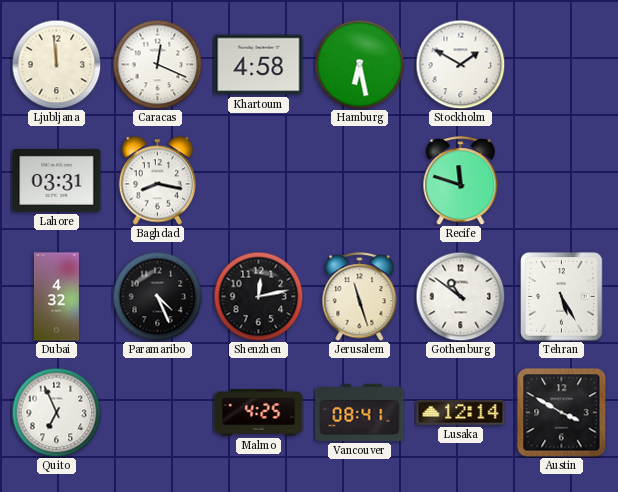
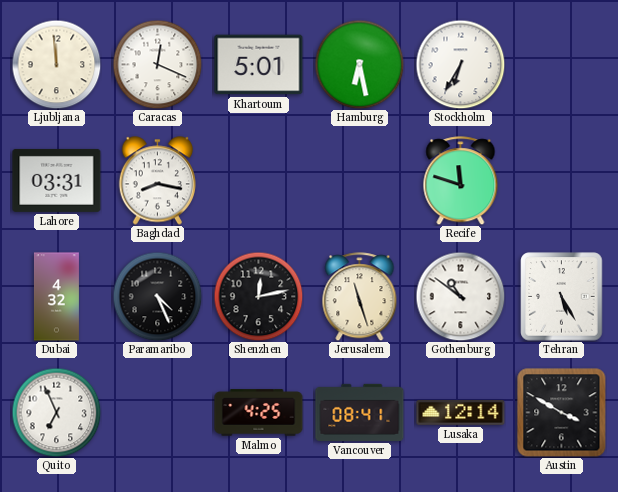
Khartoum: 4:58 -> 5:01 (259, 65)
Stockholm: 1:50 -> 6:35 (460, 64)
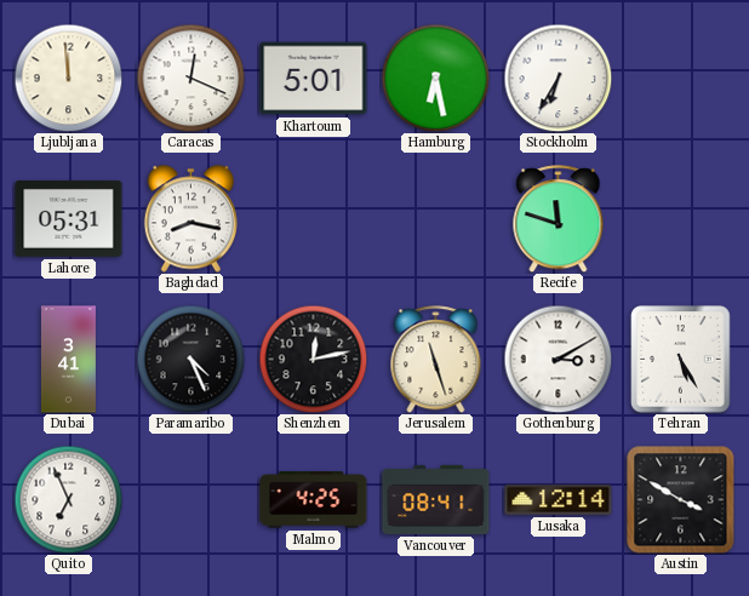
Lahore: 03:31 -> 05:31 (69, 218)
Dubai: 4:32 -> 3:41 (68, 360)
Gothenburg: 10:51 -> 3:10 (558, 359)
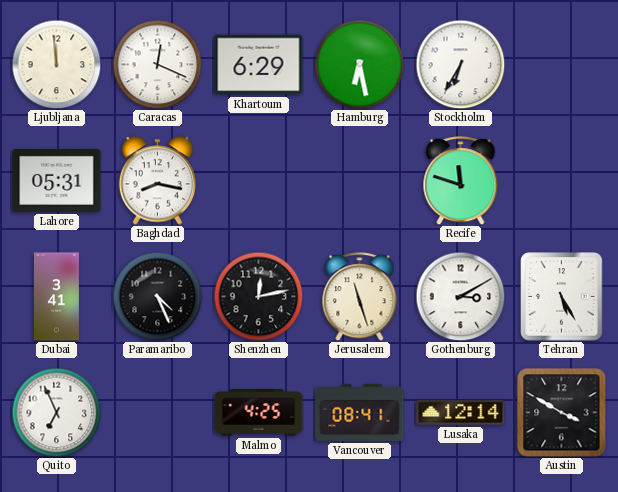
Khartoum: 5:01 -> 6:29 (259, 65)
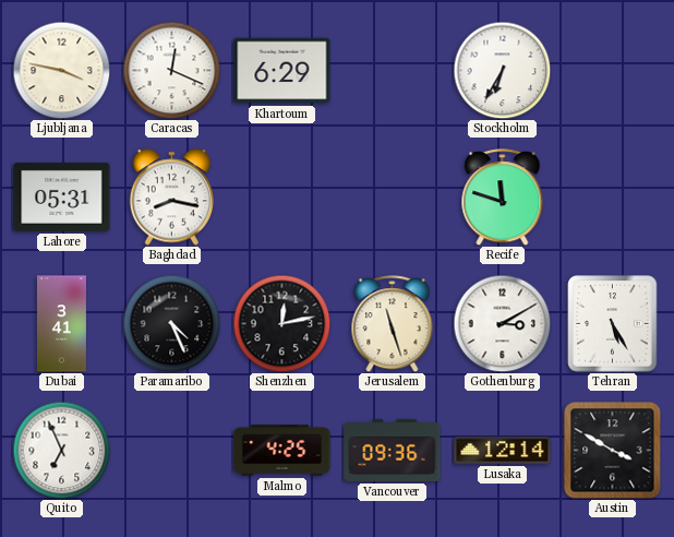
Ljubljana: 11:59 -> 3:47 (61, 70)
Hamburg: 6:28 -> none (359, 64)
Vancouver: 08:41 -> 09:36 (393, 450)
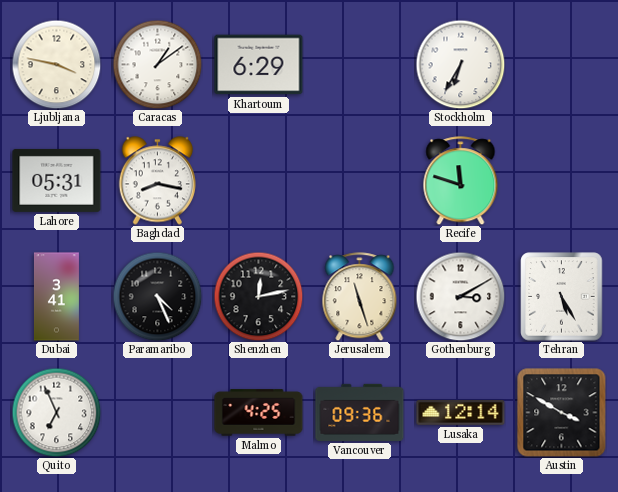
Caracas: 12:19 -> 1:09 (157, 64)
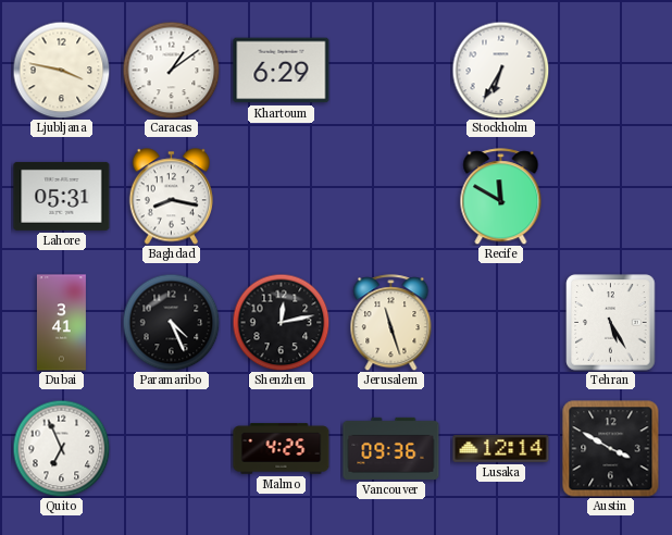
Recife: 11:48 -> 11:50 (501, 197)
Gothenburg: 3:10 -> none (460, 296)
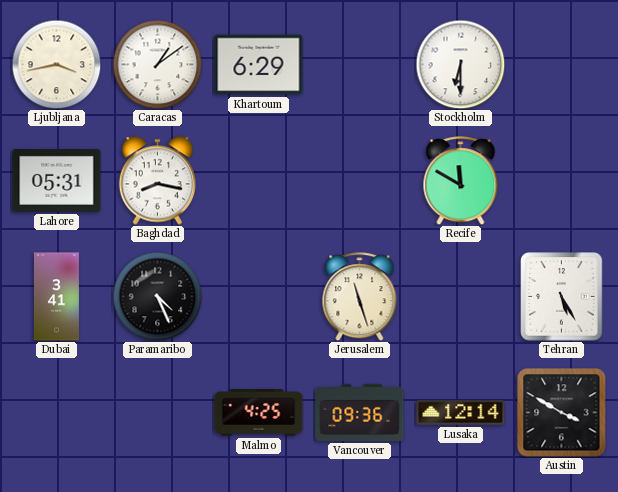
Ljubljana: 3:47 -> 3:43 (56, 64)
Stockholm: 6:35 -> 6:30 (460, 64)
Shenzhen: 12:13 -> none (281, 322)
Quito: 6:56 -> none (61, 448)
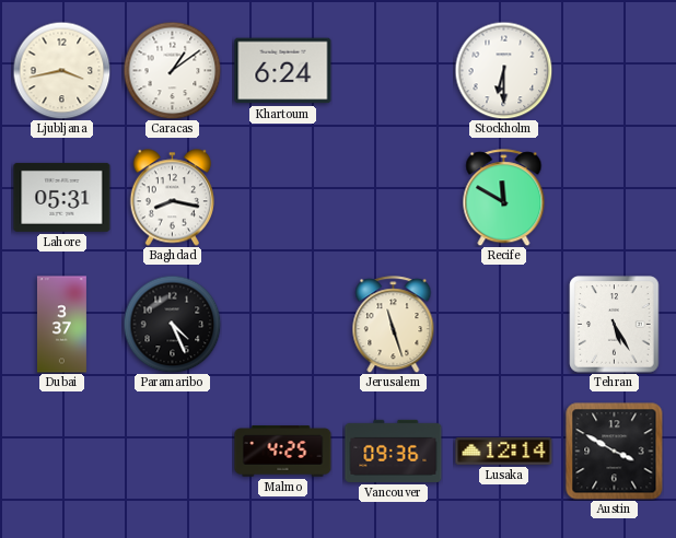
Khartoum: 6:29 -> 6:24 (283, 71)
Dubai: 3:41 -> 3:37 (61, 325)
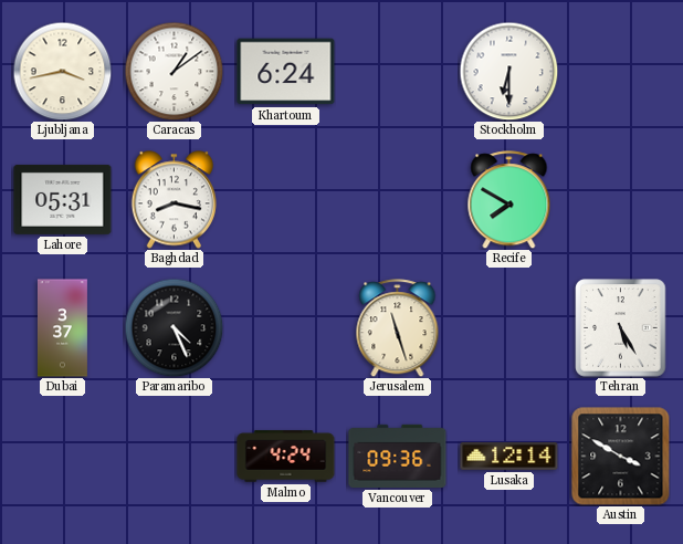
Recife: 11:50 -> 7:50 (509, 200)
Malmo: 4:25 -> 4:24 (286, 457)
